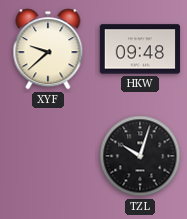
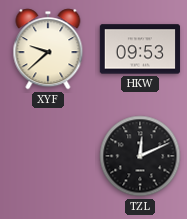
HKW: 09:48 -> 09:53 (140, 49)
TZL: 10:03 -> 12:11 (140, 156)
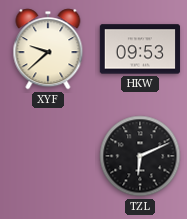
TZL: 12:11 -> 6:11 (140, 156)
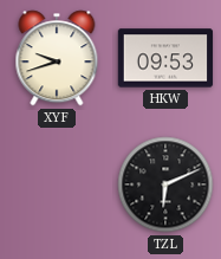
XYF: 9:38 -> 9:42 (57, 58)
